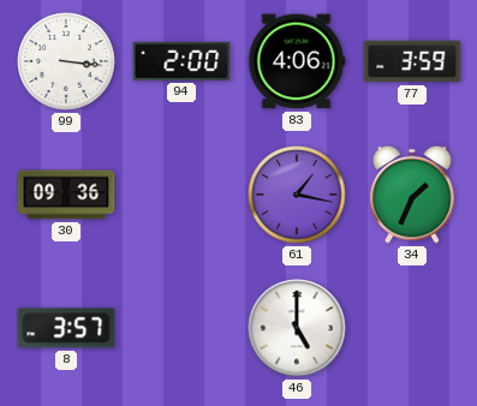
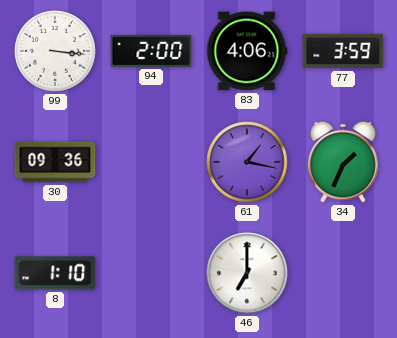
8: 3:57 -> 1:10 (55, 273)
46: 5:00 -> 7:00 (247, 273)
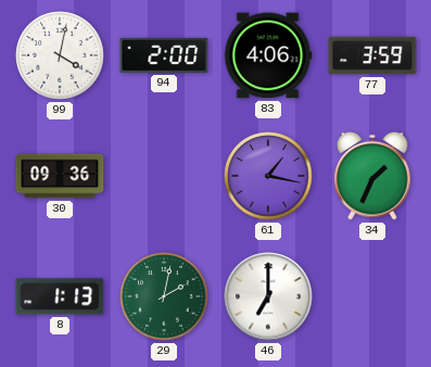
99: 3:16 -> 4:02 (60, 55)
8: 1:10 -> 1:13 (60, 296)
29: none -> 2:02 (164, 296)
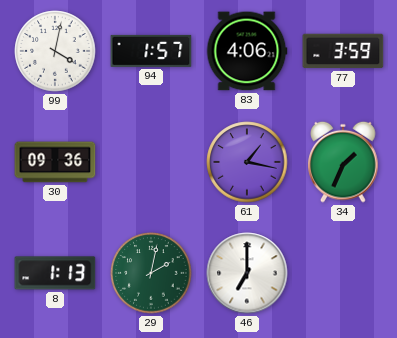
94: 2:00 -> 1:57 (151, 51)
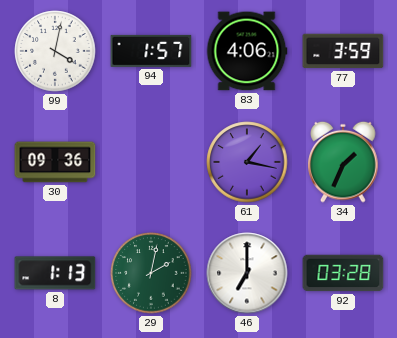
92: none -> 03:28 (343, 273)
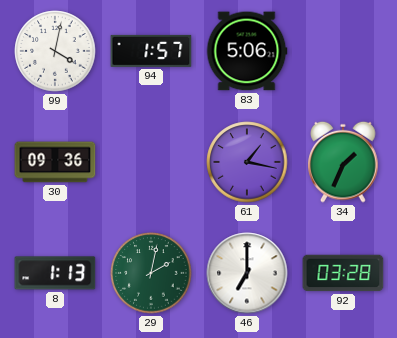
83: 4:06 -> 5:06 (247, 51)
77: 3:59 -> none (343, 51)
